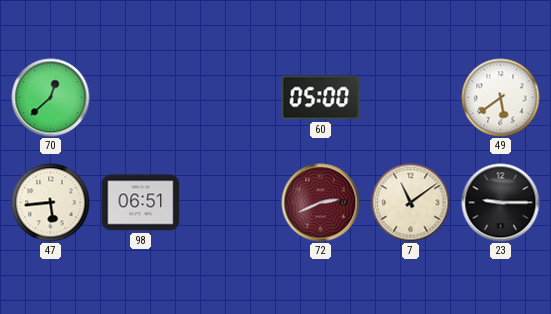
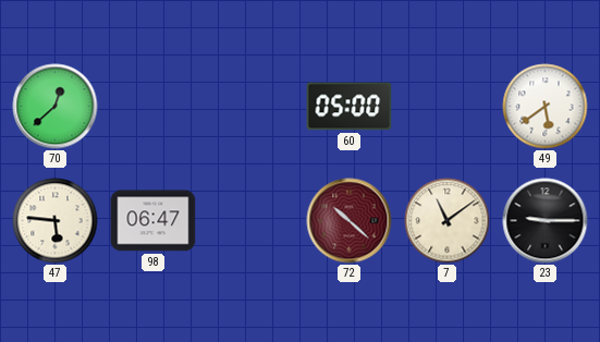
47: 5:44 -> 5:46 (56, 221)
98: 06:51 -> 06:47 (154, 221)
72: 2:41 -> 10:22 (350, 221)
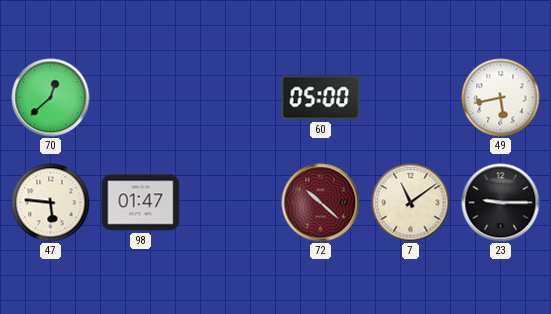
49: 5:39 -> 5:43 (501, 98)
98: 06:47 -> 01:47 (141, 203)
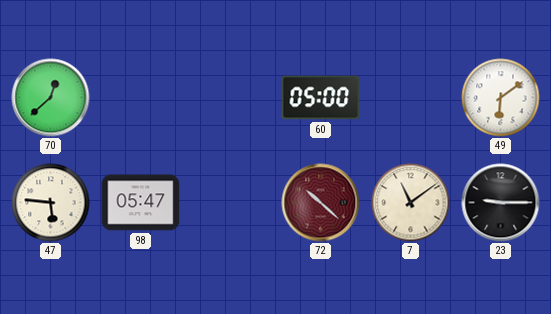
49: 5:43 -> 6:09 (501, 98)
98: 01:47 -> 05:47 (141, 203)
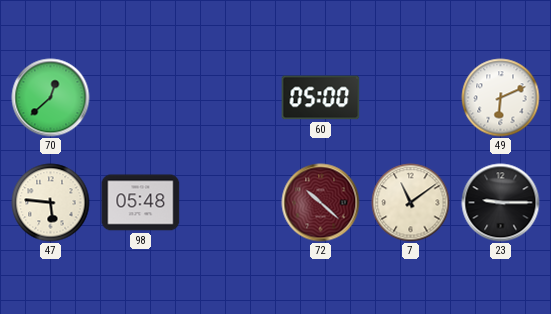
49: 6:09 -> 6:11 (501, 98)
98: 05:47 -> 05:48 (141, 203)
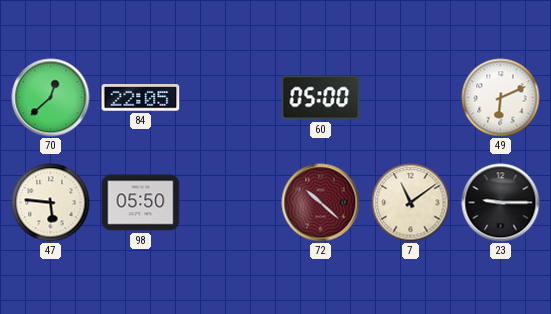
84: none -> 22:05 (141, 98)
98: 05:48 -> 05:50 (141, 203)
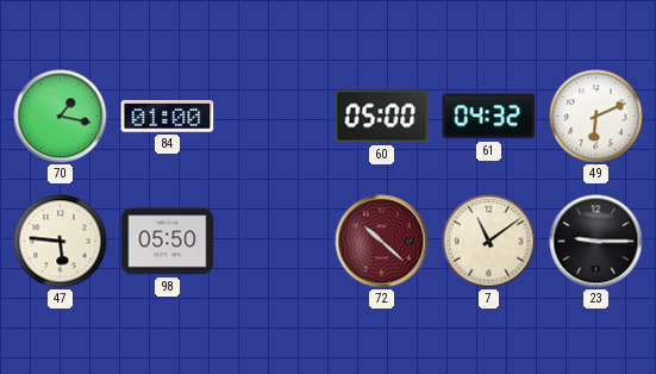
70: 12:38 -> 1:17 (61, 117)
84: 22:05 -> 01:00 (168, 117)
61: none -> 04:32 (489, 117)
